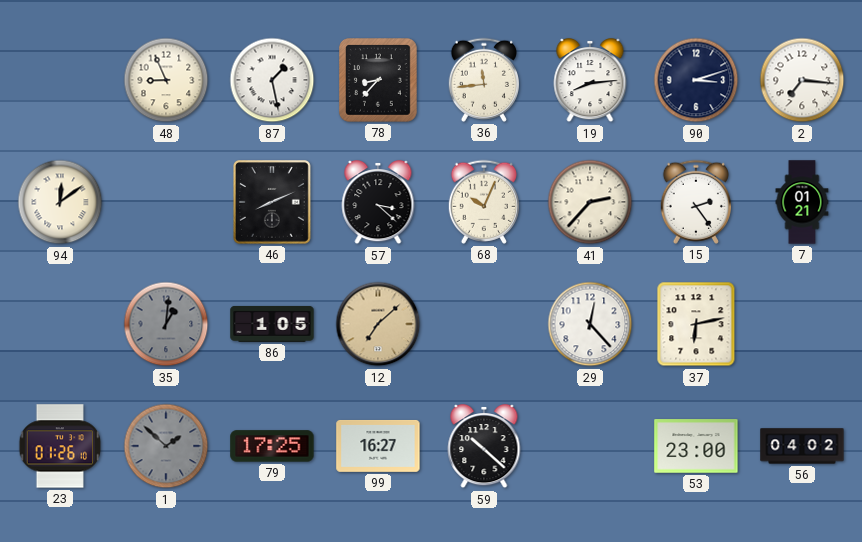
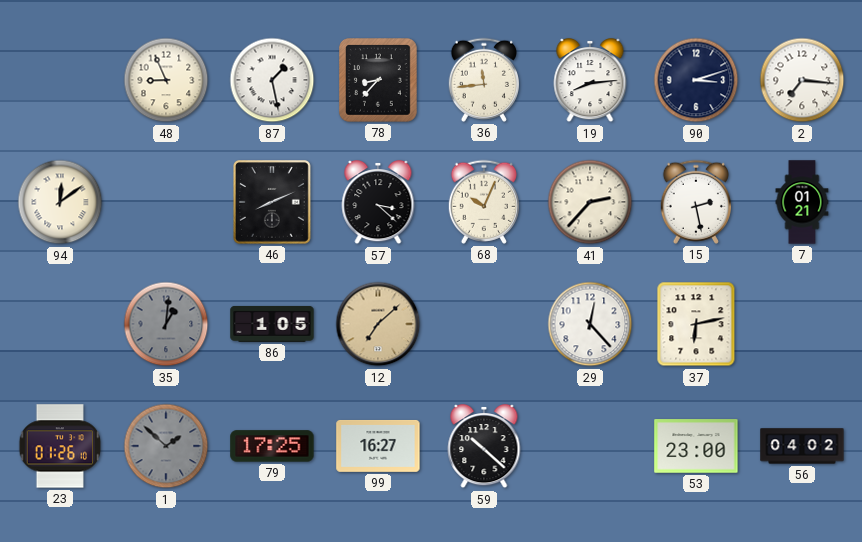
15: 2:24 -> 2:28 (695, 202)
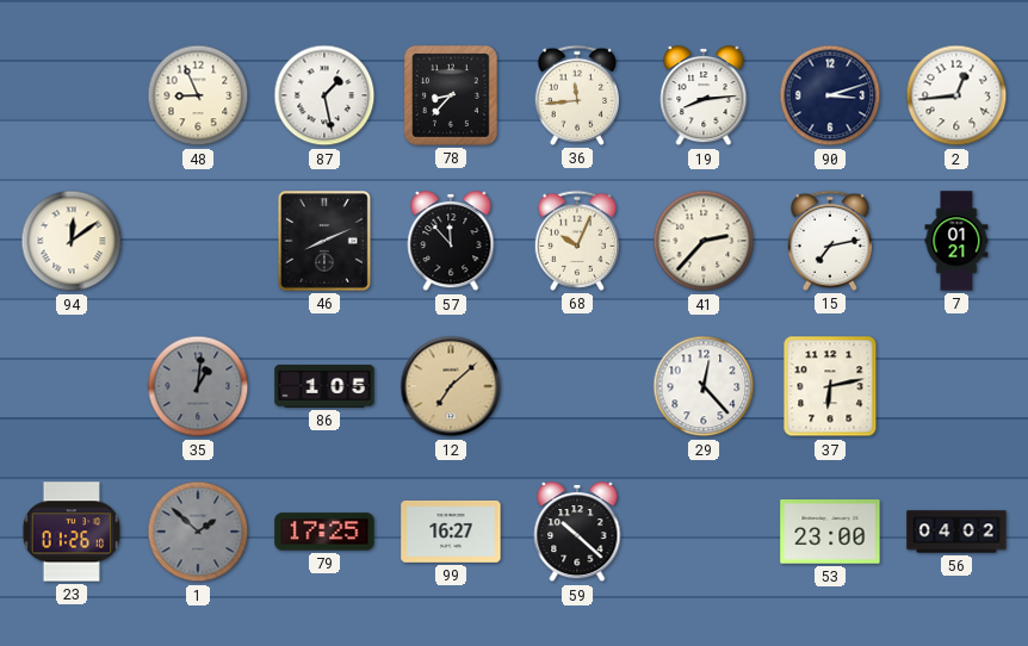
2: 7:16 -> 12:44 (956, 95)
57: 3:22 -> 11:53 (451, 242)
15: 2:28 -> 7:13 (829, 241)
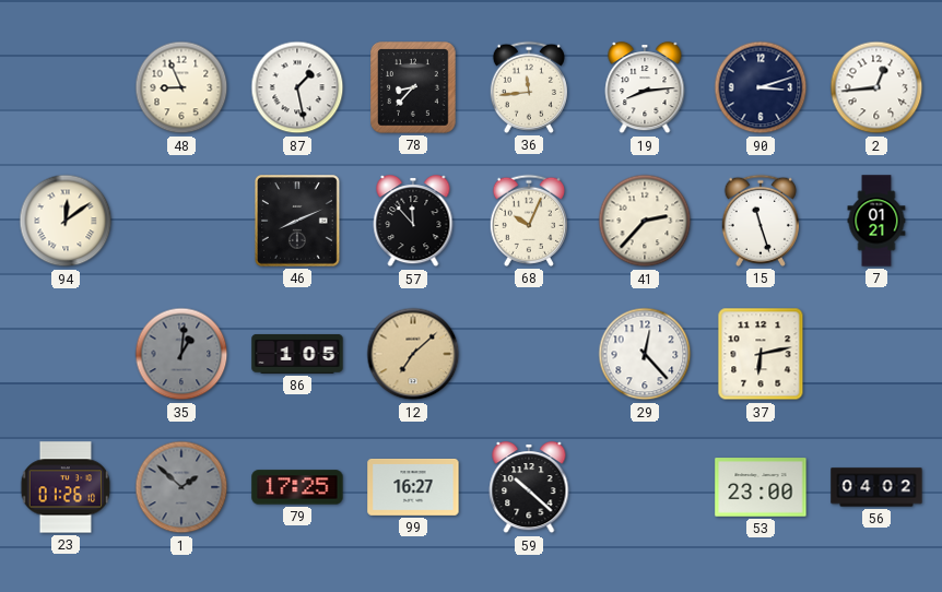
15: 7:13 -> 11:27 (760, 221)
